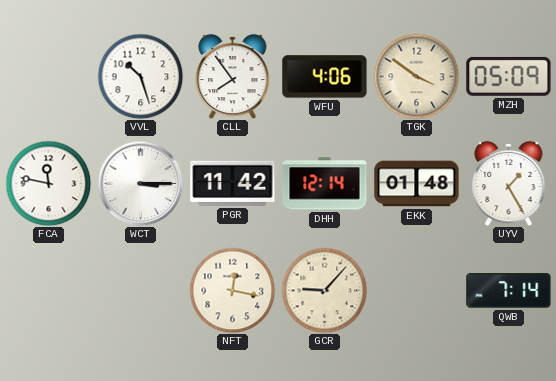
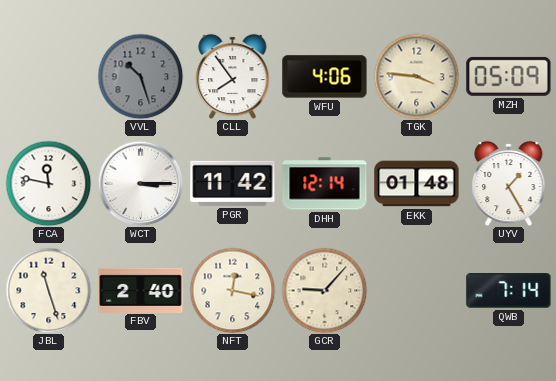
VVL dial: white -> grey (140, 76)
TGK: 3:51 -> 3:46 (416, 76)
JBL: none -> 11:27 (48, 290)
FBV: none -> 2:40 (141, 290)
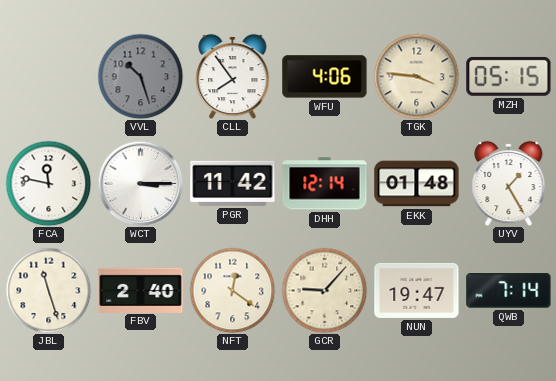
MZH: 05:09 -> 05:15 (509, 76)
NFT: 12:17 -> 12:21 (232, 290)
NUN: none -> 19:47 (417, 290)
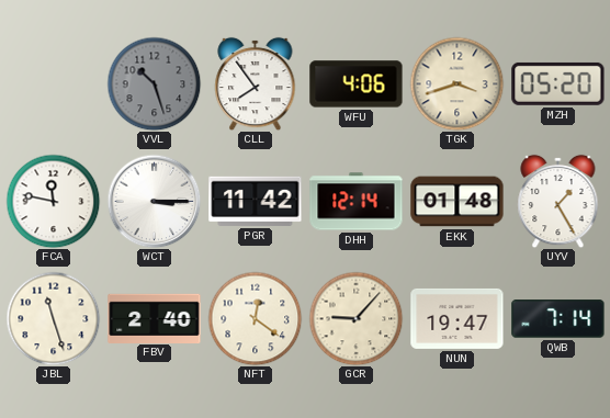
TGK: 3:46 -> 3:42 (456, 83)
MZH: 05:15 -> 05:20 (558, 83)
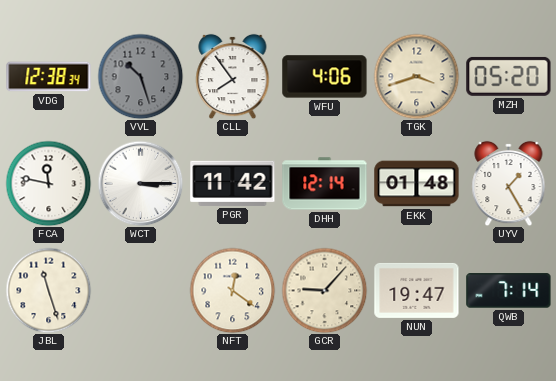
VDG: none -> 12:38 (49, 77)
FBV: 2:40 -> none (155, 318)
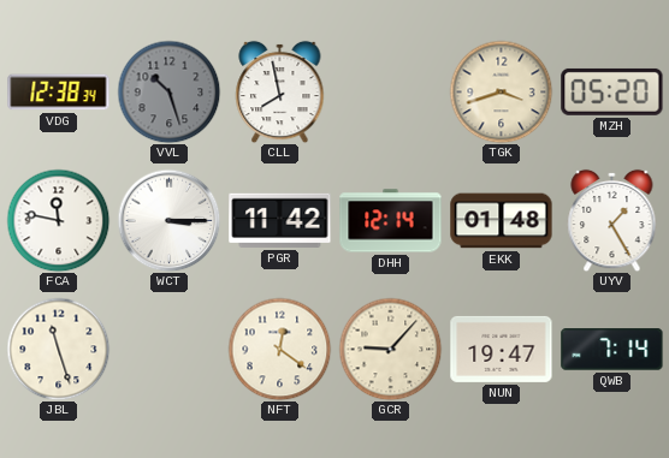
CLL: 7:54 -> 7:58 (280, 91)
WFU: 4:06 -> none (325, 77)
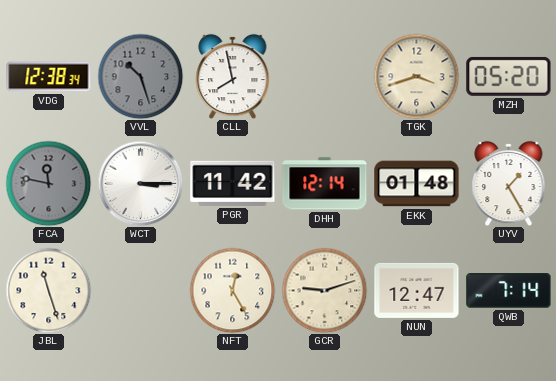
FCA dial: white -> grey (48, 183)
NFT: 12:21 -> 12:25 (232, 290)
GCR: 9:07 -> 9:12 (324, 290)
NUN: 19:47 -> 12:47 (417, 290)
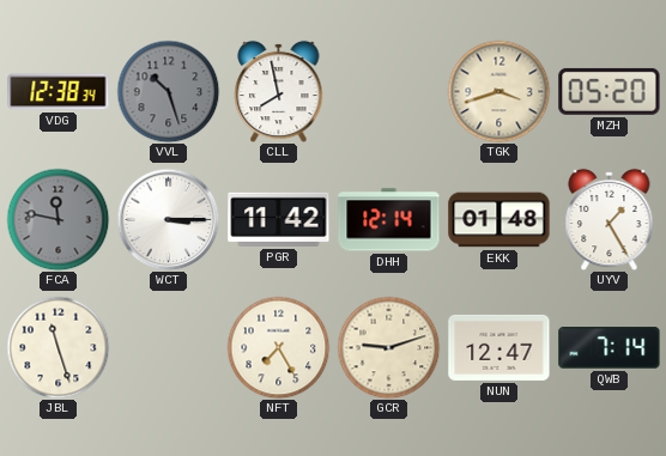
NFT: 12:25 -> 7:25 (278, 347)
